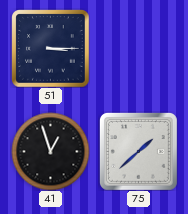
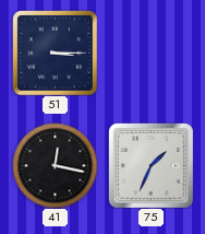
41: 12:57 -> 12:17 (55, 165)
75: 1:38 -> 1:34 (150, 165)
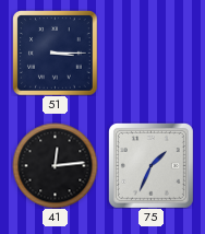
41: 12:17 -> 12:14 (55, 165)
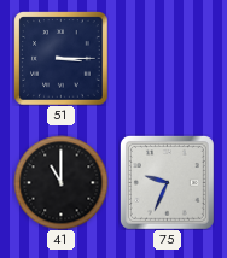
41: 12:14 -> 11:00 (60, 182)
75: 1:34 -> 9:34 (167, 182)
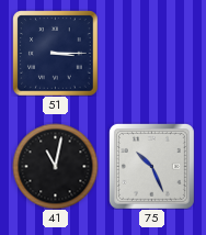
41: 11:00 -> 11:02 (55, 166)
75: 9:34 -> 10:26 (151, 166)
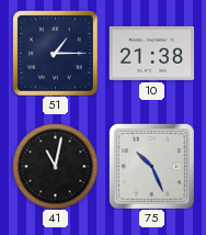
51: 3:15 -> 1:15 (55, 53)
10: none -> 21:38 (151, 53)
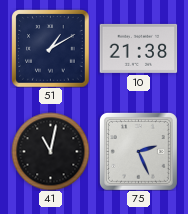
51: 1:15 -> 1:10 (50, 48)
75: 10:26 -> 2:26 (138, 151)
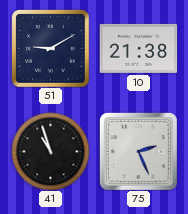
51: 1:10 -> 9:10 (50, 48)
41: 11:02 -> 10:57 (50, 151)
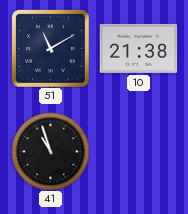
51: 9:10 -> 11:10 (50, 48)
75: 2:26 -> none (138, 151)
